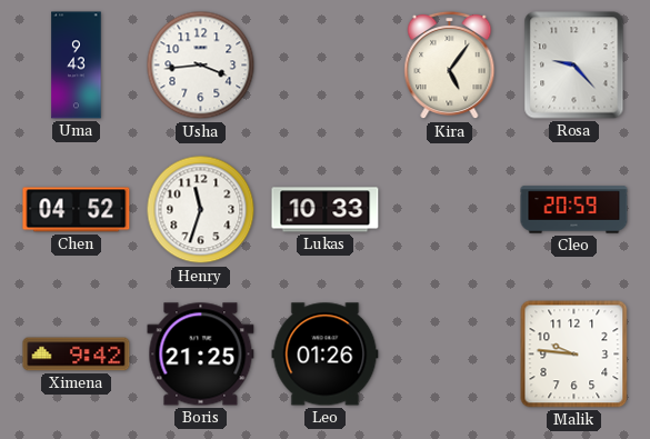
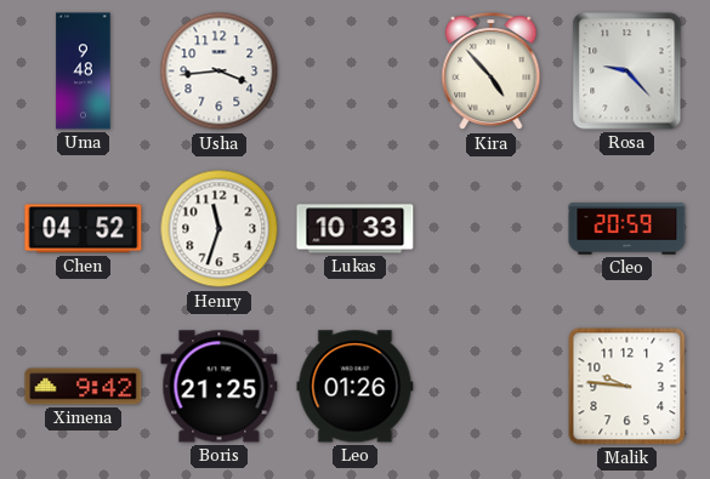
Uma: 9:43 -> 9:48 (84, 72)
Kira: 5:06 -> 4:53 (492, 72)
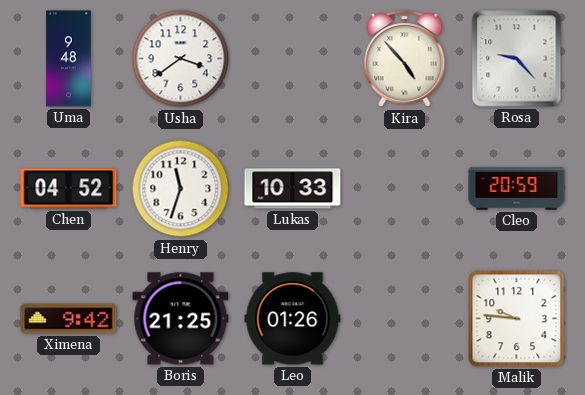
Usha: 3:44 -> 3:39 (181, 59)
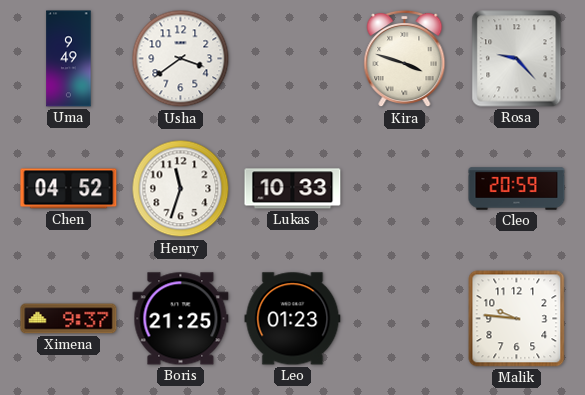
Uma: 9:48 -> 9:49 (69, 59)
Kira: 4:53 -> 3:48 (405, 59)
Ximena: 9:42 -> 9:37 (69, 319)
Leo: 01:26 -> 01:23 (293, 319)
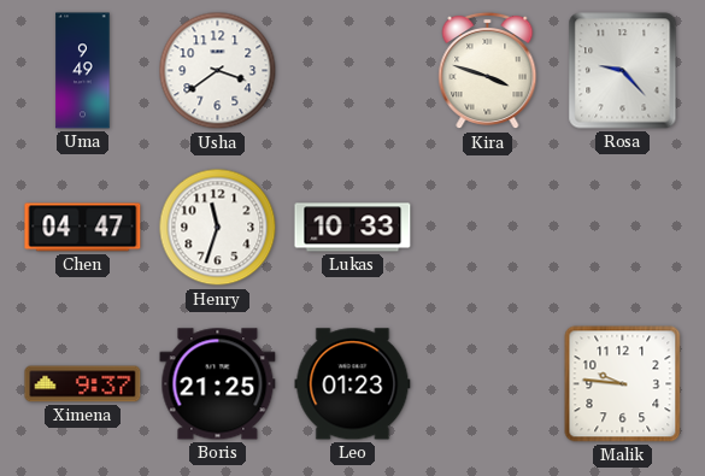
Chen: 04:52 -> 04:47 (83, 228)
Cleo: 20:59 -> none (517, 189)
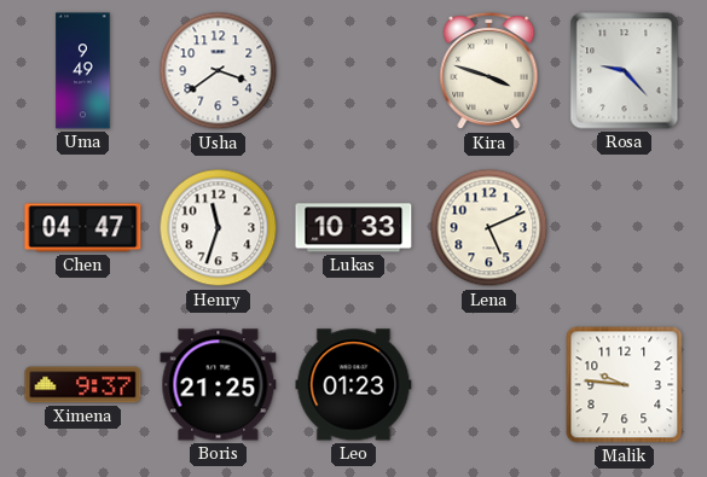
Lena: none -> 5:11 (489, 228)
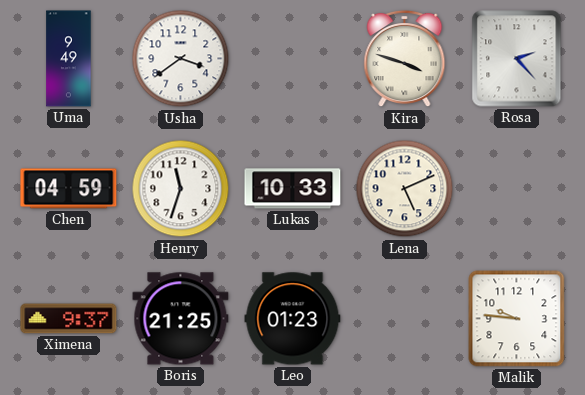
Rosa: 9:23 -> 2:23 (517, 59)
Chen: 04:47 -> 04:59 (69, 189)
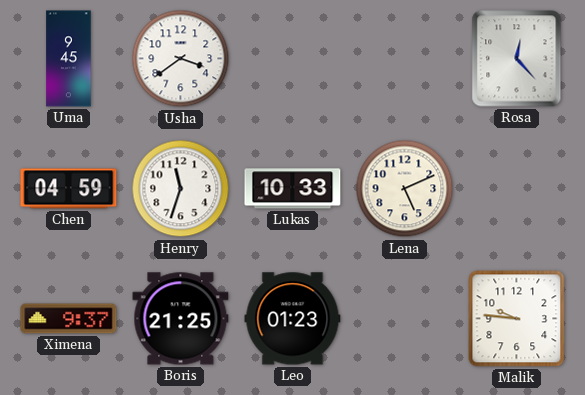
Uma: 9:49 -> 9:45 (69, 59)
Kira: 3:48 -> none (405, 59)
Rosa: 2:23 -> 12:23 (517, 59)
